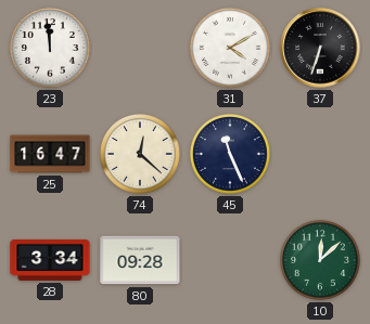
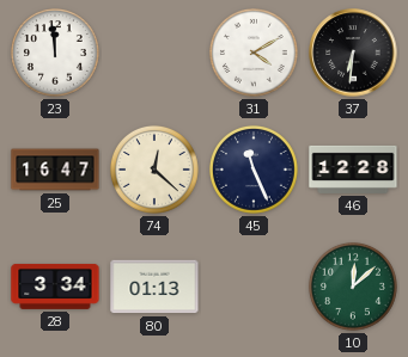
37: 6:33 -> 6:31 (353, 53)
46: none -> 12:28 (353, 170)
80: 09:28 -> 01:13 (154, 287)
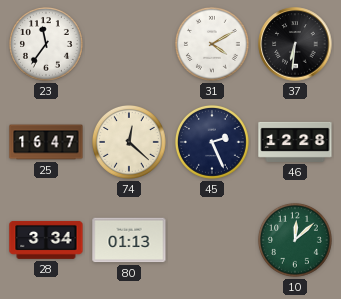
23: 11:59 -> 11:36 (46, 44)
45: 11:26 -> 2:26 (212, 142)
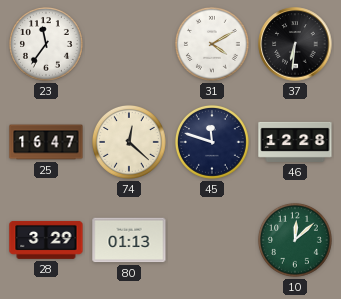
45: 2:26 -> 11:48 (212, 142)
28: 3:34 -> 3:29 (46, 240)
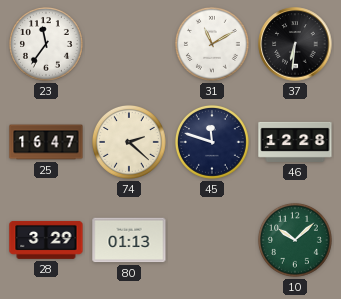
31: 4:10 -> 11:10 (212, 44)
74: 12:22 -> 2:22 (129, 142)
10: 12:08 -> 10:08 (295, 240)
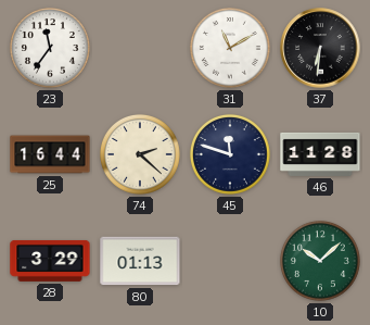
25: 16:47 -> 16:44 (50, 154)
46: 12:28 -> 11:28 (320, 154)
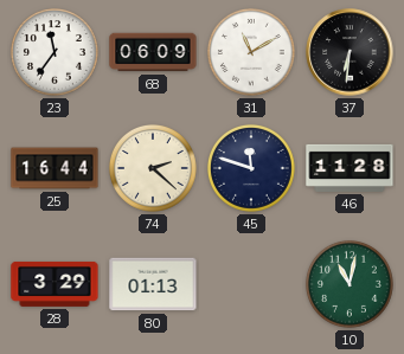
68: none -> 06:09 (153, 52)
10: 10:08 -> 11:02 (350, 284)
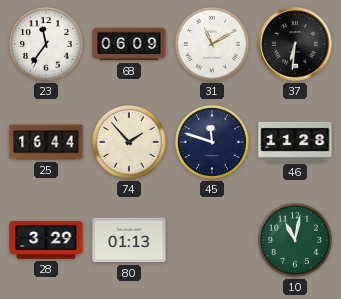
74: 2:22 -> 1:53 (129, 142)
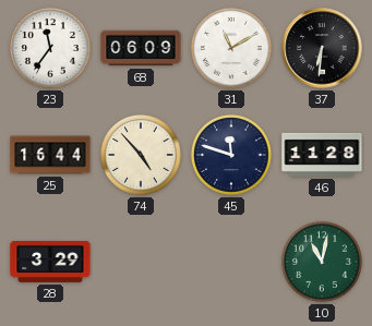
74: 1:53 -> 4:53 (141, 155)
80: 01:13 -> none (129, 240)
